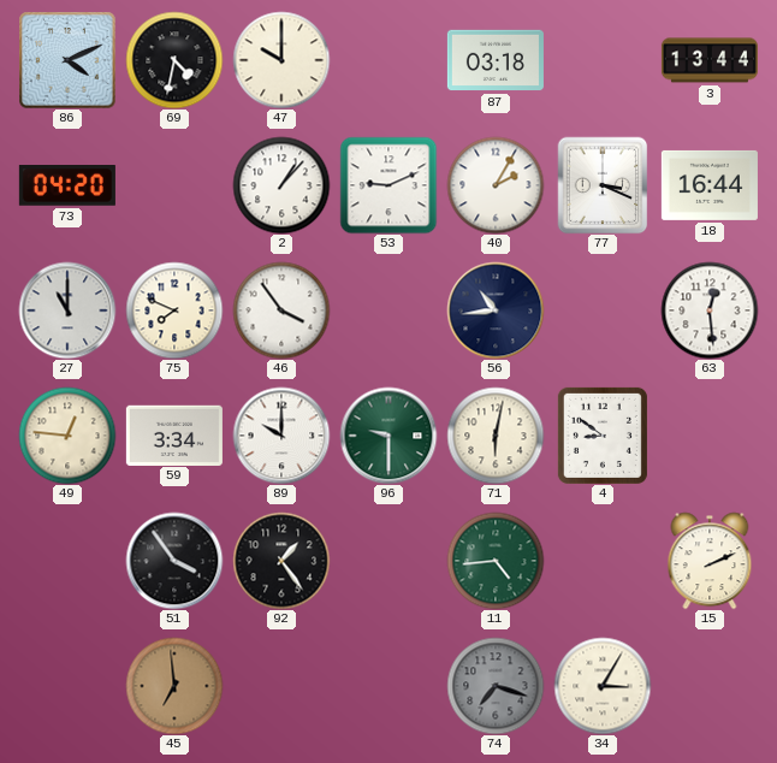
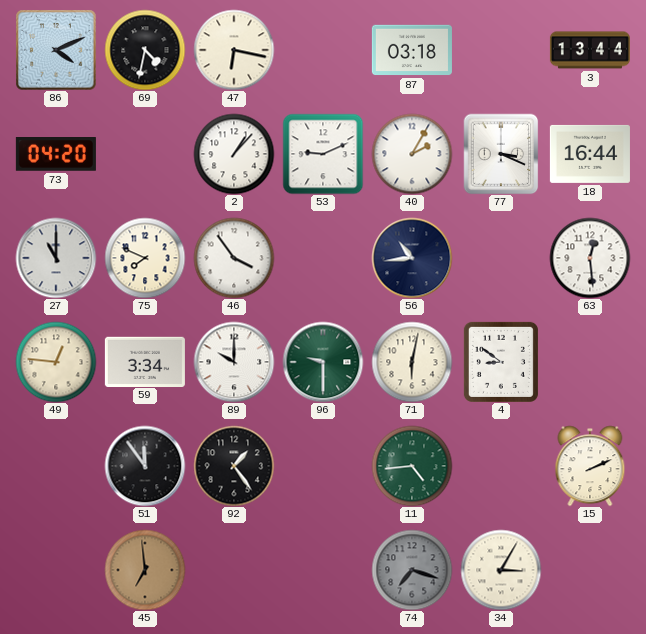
47: 10:00 -> 6:17 (234, 50)
51: 3:54 -> 11:54 (145, 466)
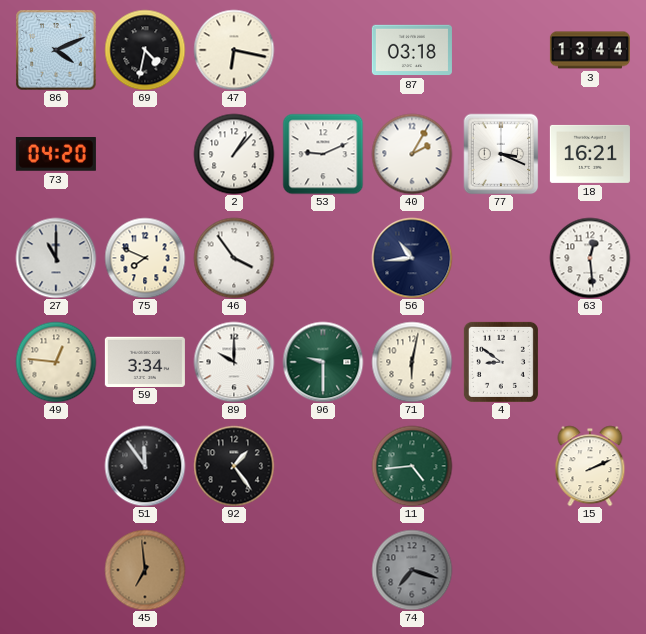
18: 16:44 -> 16:21 (590, 154)
34: 3:05 -> none (501, 570)
